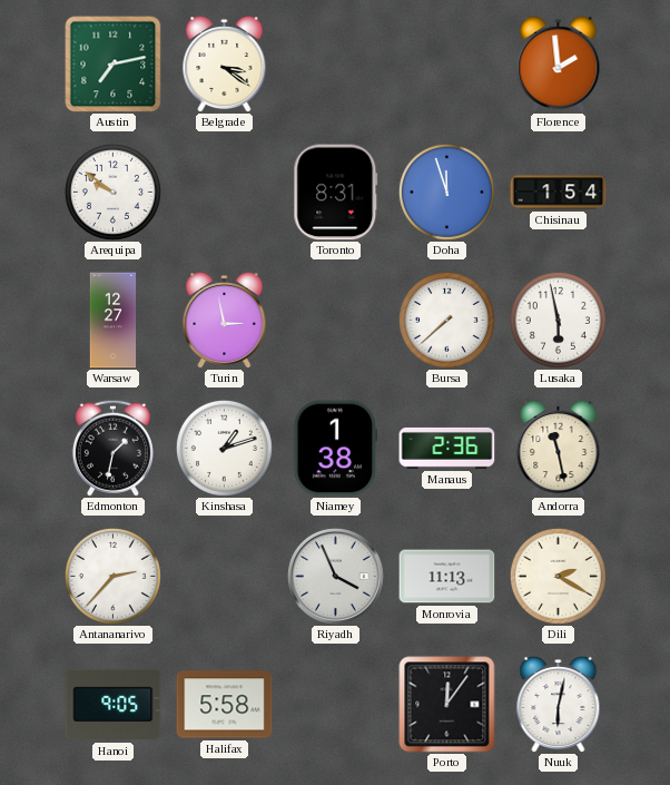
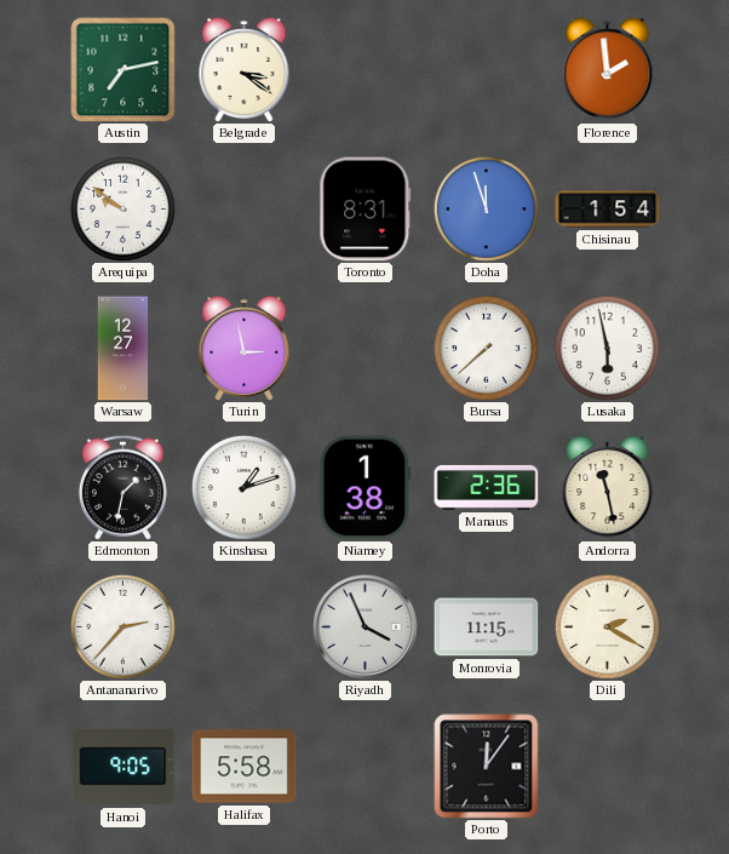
Monrovia: 11:13 -> 11:15 (487, 627)
Nuuk: 6:02 -> none (559, 704)
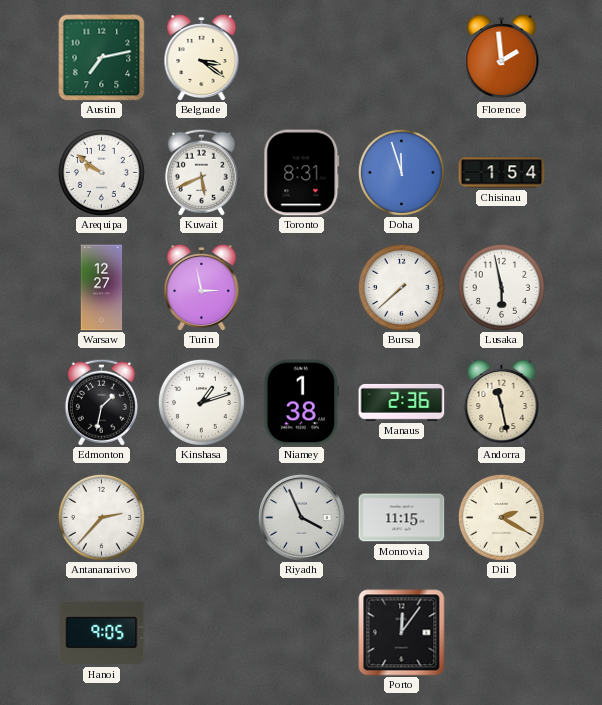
Kuwait: none -> 5:41 (201, 172)
Halifax: 5:58 -> none (245, 767)
